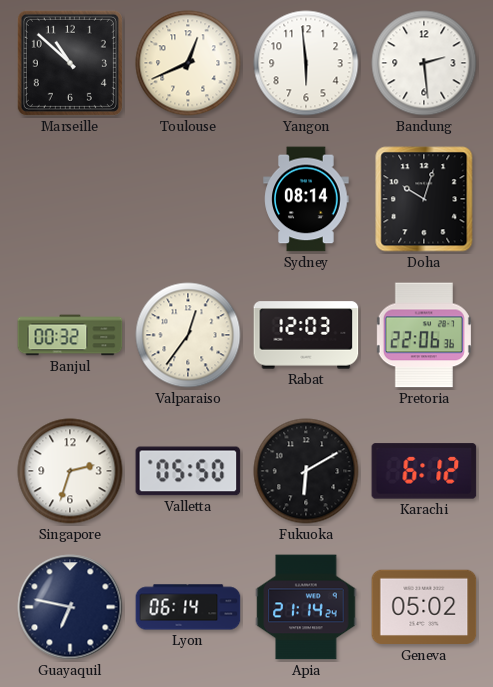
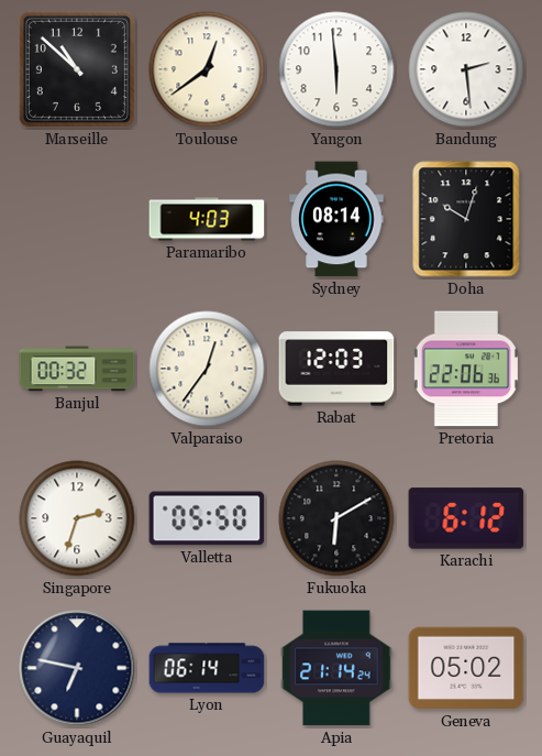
Toulouse: 12:41 -> 12:39 (207, 69)
Paramaribo: none -> 4:03 (207, 219)
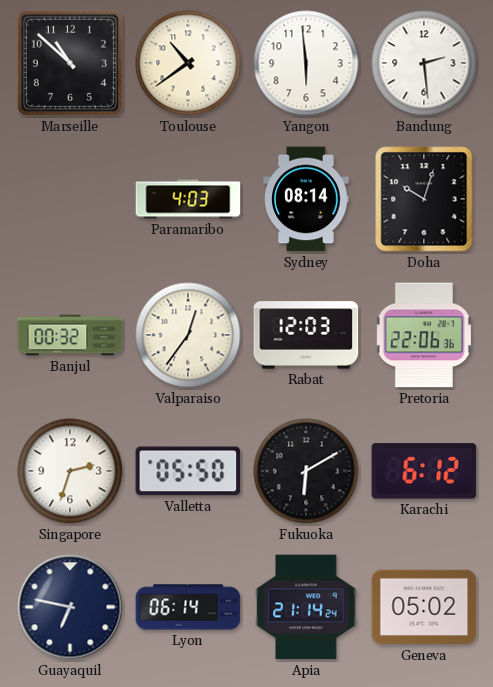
Toulouse: 12:39 -> 10:39 (188, 63)
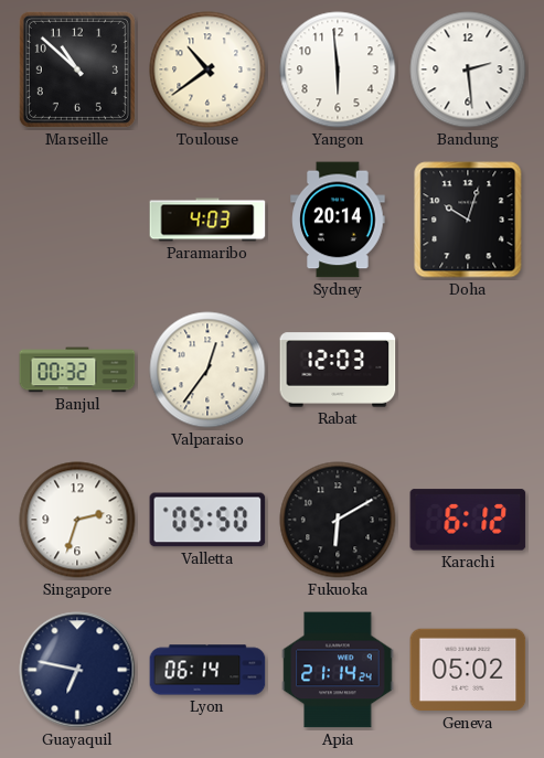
Sydney: 08:14 -> 20:14 (338, 220)
Pretoria: 22:06 -> none (424, 335)
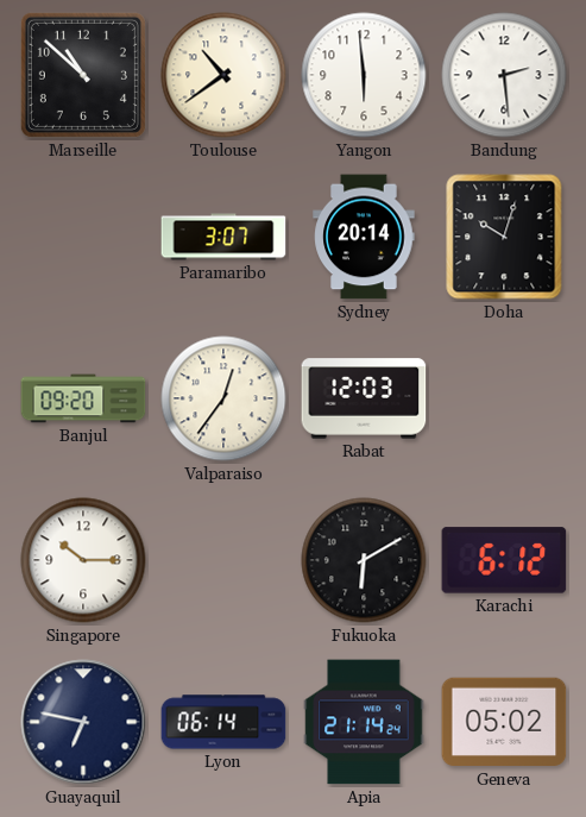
Paramaribo: 4:03 -> 3:07 (223, 237)
Banjul: 00:32 -> 09:20 (83, 398)
Singapore: 2:33 -> 10:15 (83, 560)
Valletta: 05:50 -> none (207, 520)
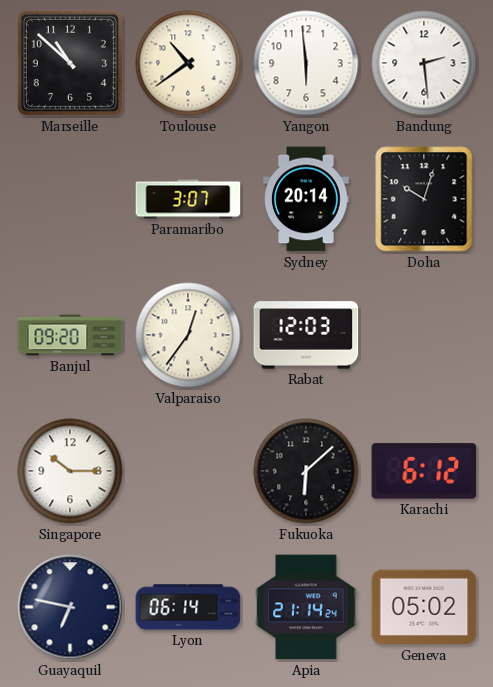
Fukuoka: 6:10 -> 6:08 (306, 471)
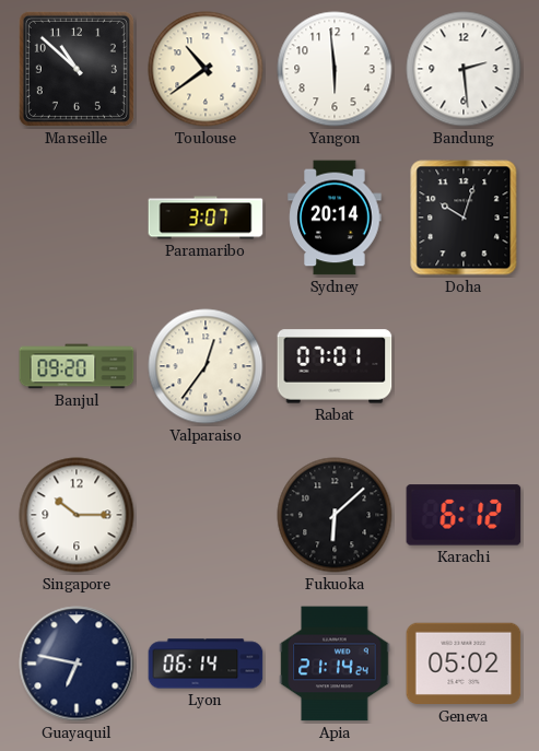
Rabat: 12:03 -> 07:01 (335, 366)
